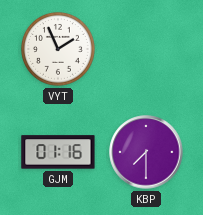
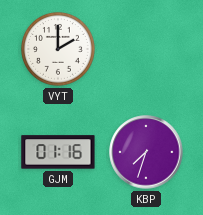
VYT: 1:56 -> 2:00 (58, 49)
KBP: 7:30 -> 7:33 (146, 152)
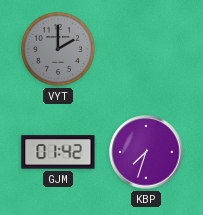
VYT dial: white -> grey (58, 49)
GJM: 01:16 -> 01:42 (58, 152)
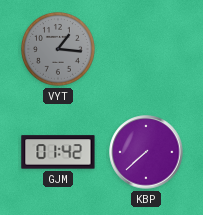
VYT: 2:00 -> 1:16 (58, 49)
KBP: 7:33 -> 7:38 (146, 152)
